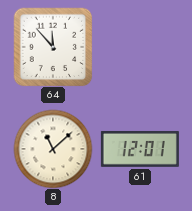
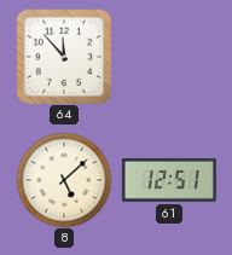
8: 11:08 -> 5:08 (64, 180)
61: 12:01 -> 12:51 (169, 180)
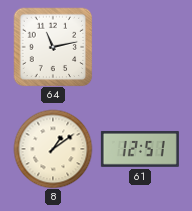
64: 11:53 -> 11:13 (53, 47)
8: 5:08 -> 1:09 (53, 149)
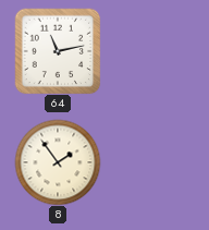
8: 1:09 -> 1:54 (58, 162)
61: 12:51 -> none (140, 149)
